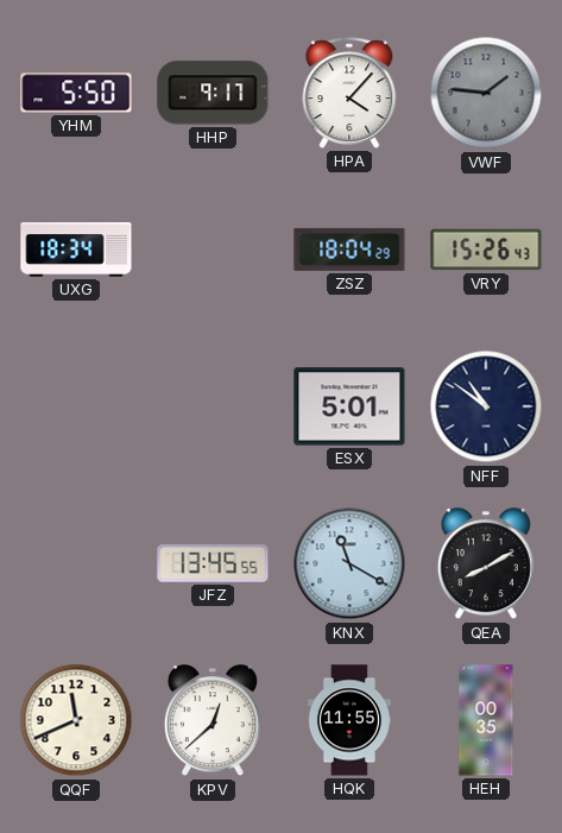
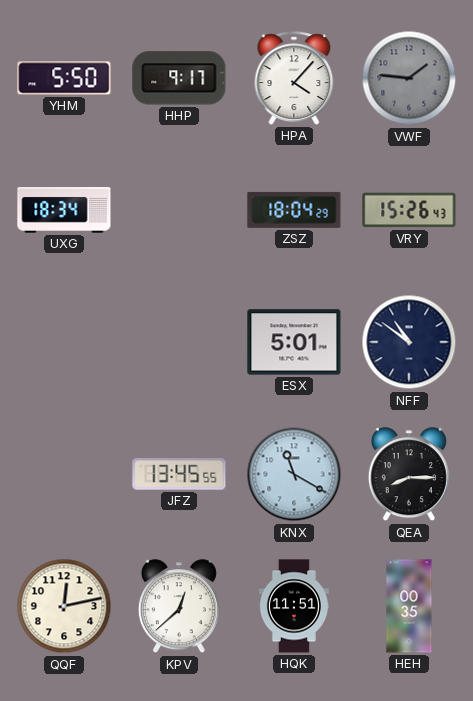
QEA: 8:10 -> 8:15 (409, 475)
QQF: 11:41 -> 12:13 (64, 606)
HQK: 11:55 -> 11:51 (294, 606)
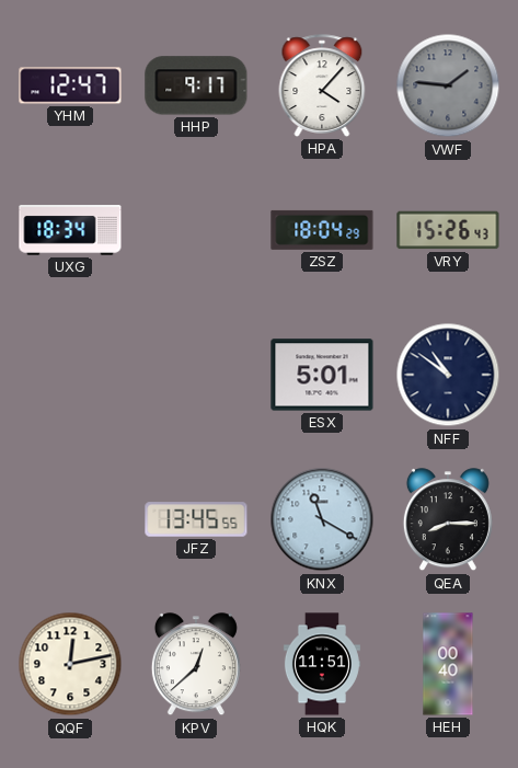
YHM: 5:50 -> 12:47 (70, 85)
HEH: 00:35 -> 00:40 (448, 664)
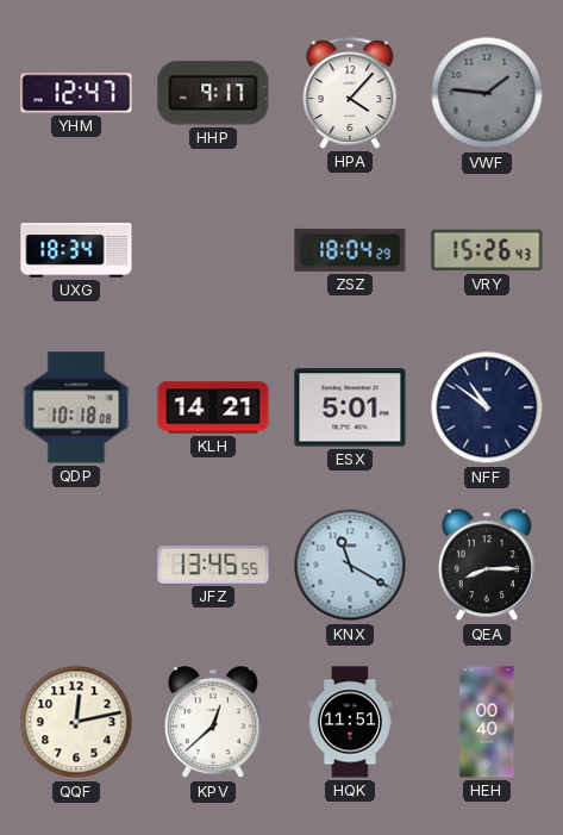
QDP: none -> 10:18 (76, 407)
KLH: none -> 14:21 (213, 407)
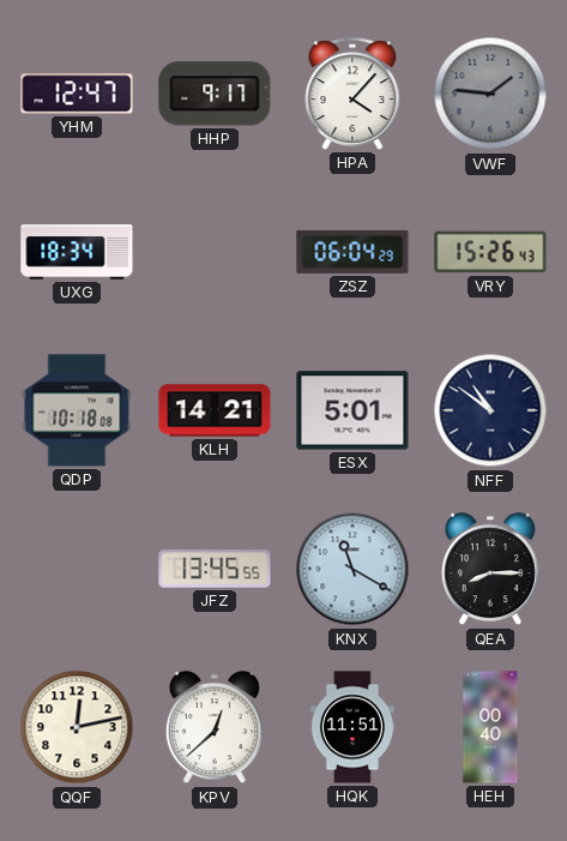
ZSZ: 18:04 -> 06:04 (352, 252)
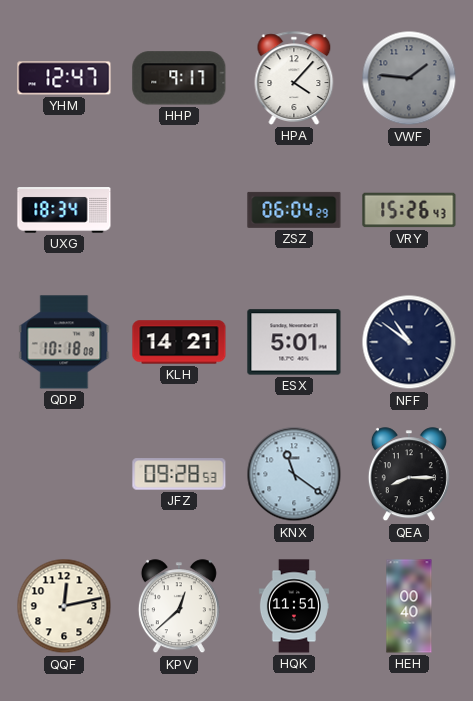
JFZ: 13:45 -> 09:28 (179, 474)
KNX: 11:20 -> 11:21 (294, 474)
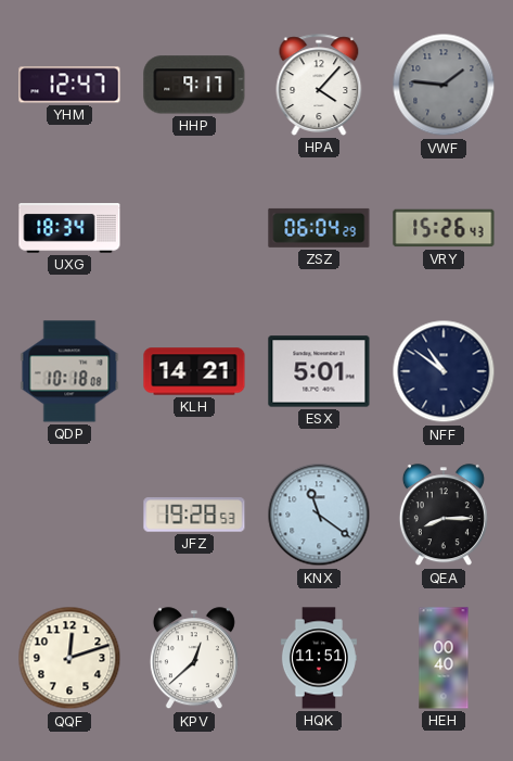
JFZ: 09:28 -> 19:28 (194, 515)
QQF: 12:13 -> 12:12 (69, 658)
